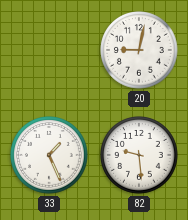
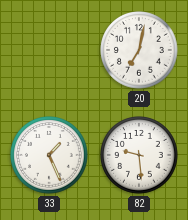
20: 9:02 -> 7:02 (140, 51)
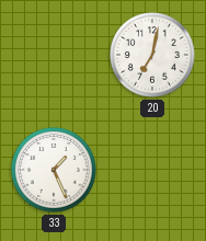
82: 9:29 -> none (140, 156)
